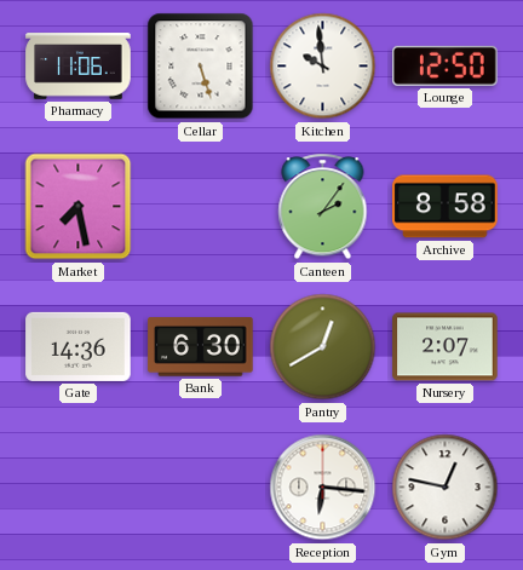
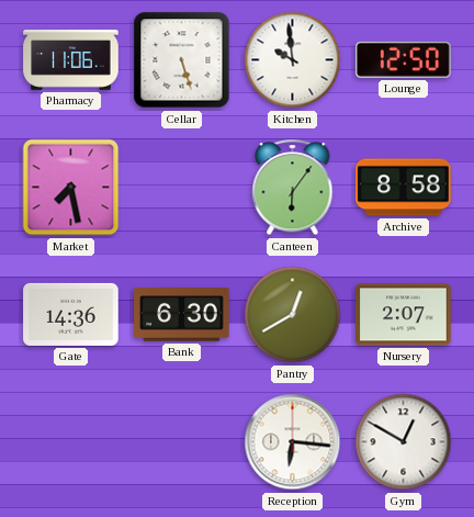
Canteen: 2:06 -> 6:06 (293, 188)
Gym: 12:47 -> 12:50 (404, 442)
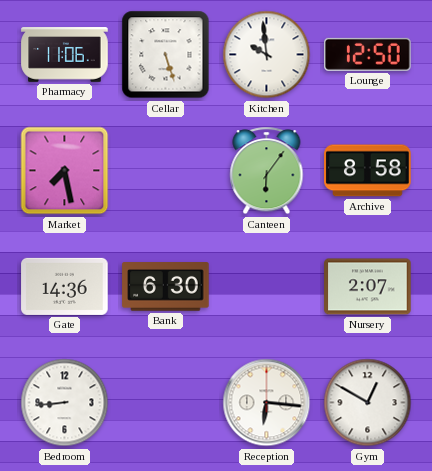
Pantry: 12:40 -> none (293, 315)
Bedroom: none -> 8:44 (65, 403)
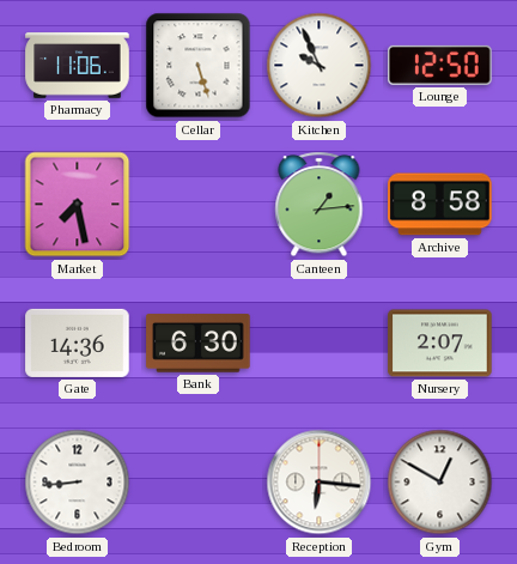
Kitchen: 9:59 -> 9:56 (320, 66)
Canteen: 6:06 -> 1:14 (320, 205)
